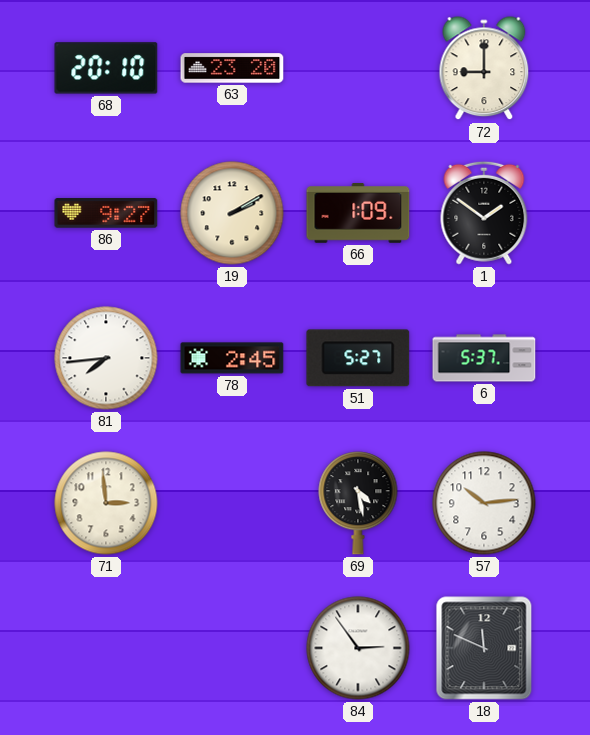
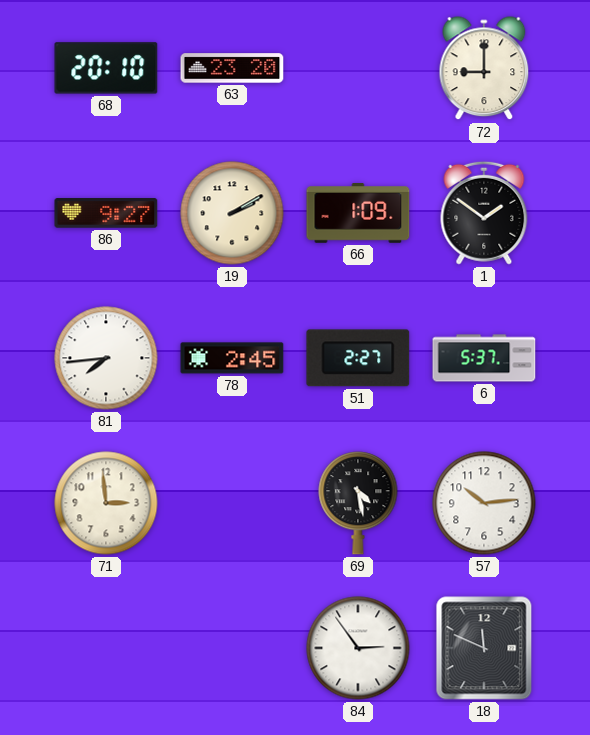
51: 5:27 -> 2:27 (358, 358)
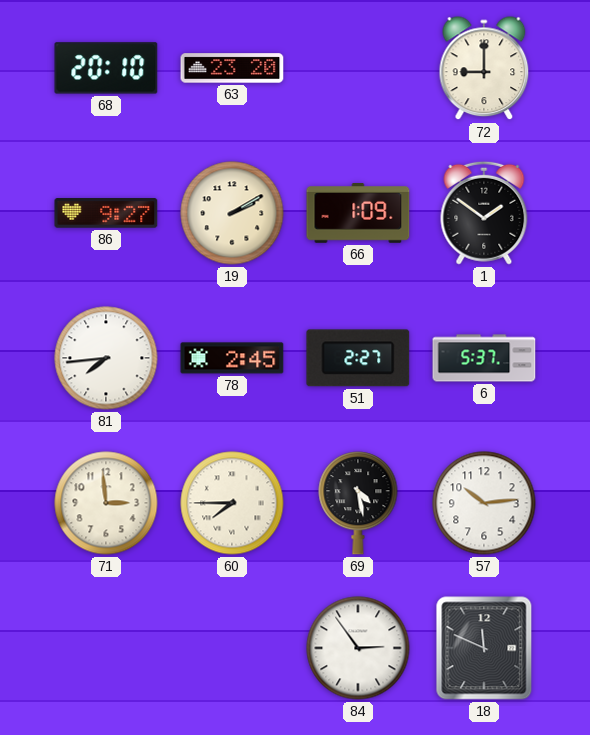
60: none -> 7:45 (232, 503)
